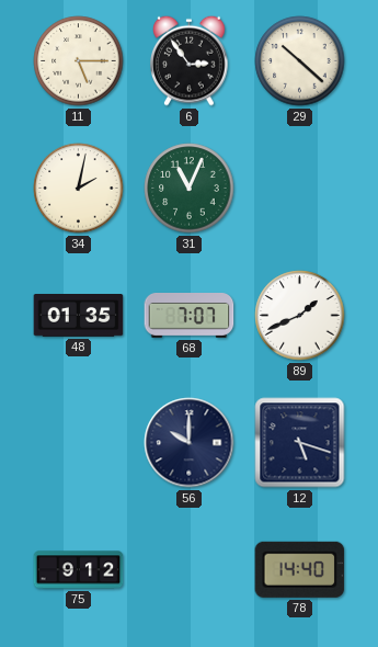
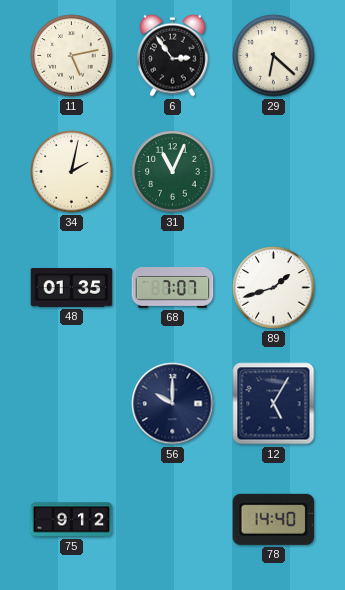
11: 5:15 -> 5:13 (72, 56)
29: 10:22 -> 6:22 (274, 56)
89: 1:41 -> 1:42 (274, 288)
12: 5:18 -> 5:05 (274, 404)
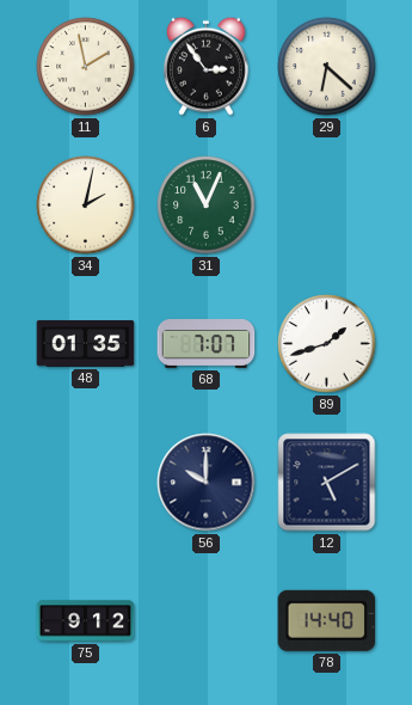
11: 5:13 -> 1:58 (86, 67)
12: 5:05 -> 5:10 (327, 483)
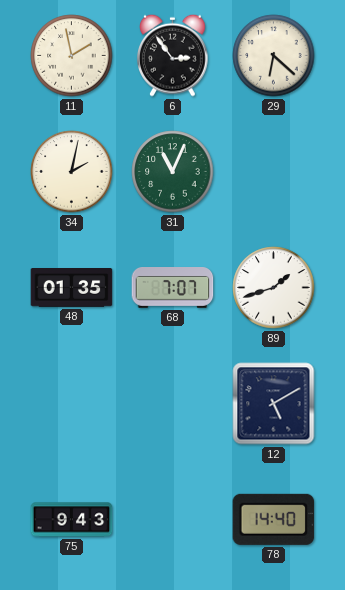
56: 10:00 -> none (207, 483)
75: 9:12 -> 9:43 (72, 520)
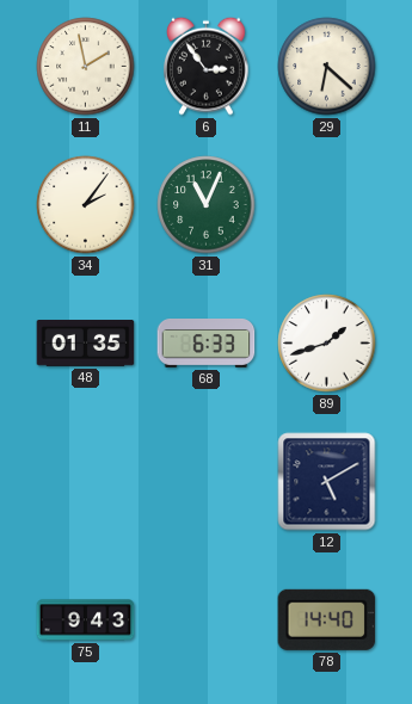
34: 2:02 -> 2:06 (86, 205)
68: 7:07 -> 6:33 (207, 344)
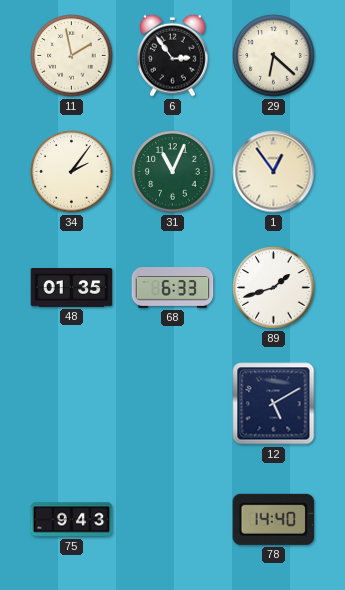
1: none -> 12:54 (274, 172)
